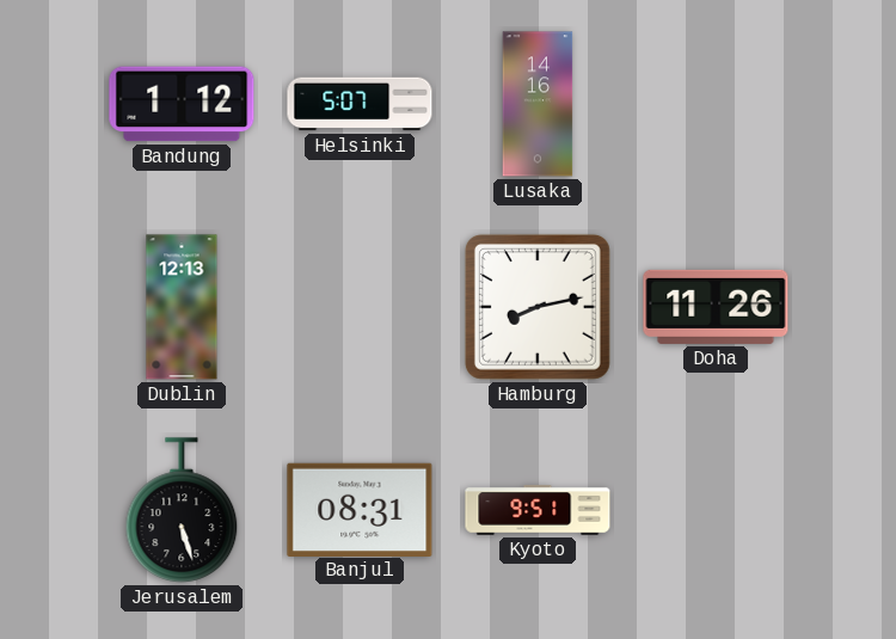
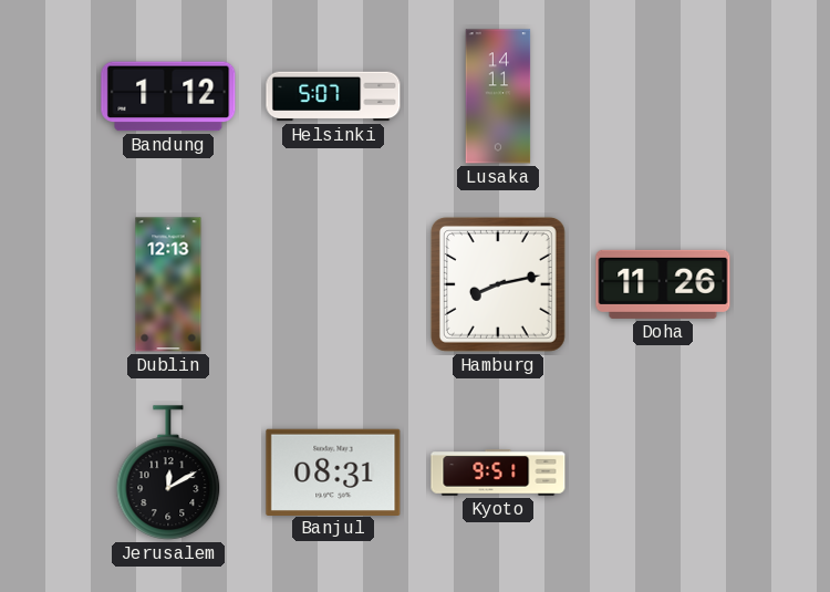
Lusaka: 14:16 -> 14:11 (498, 96)
Jerusalem: 5:27 -> 12:10 (168, 472)
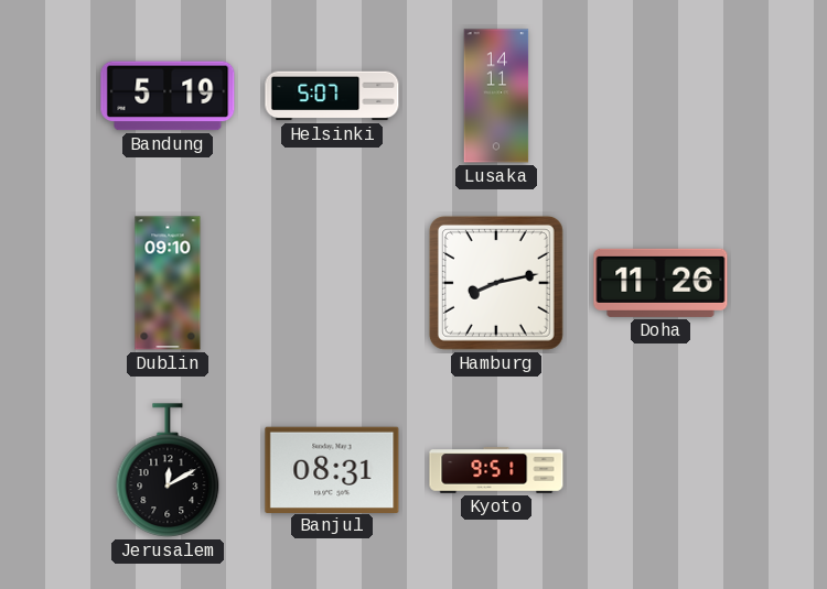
Bandung: 1:12 -> 5:19 (168, 96)
Dublin: 12:13 -> 09:10 (168, 283)
